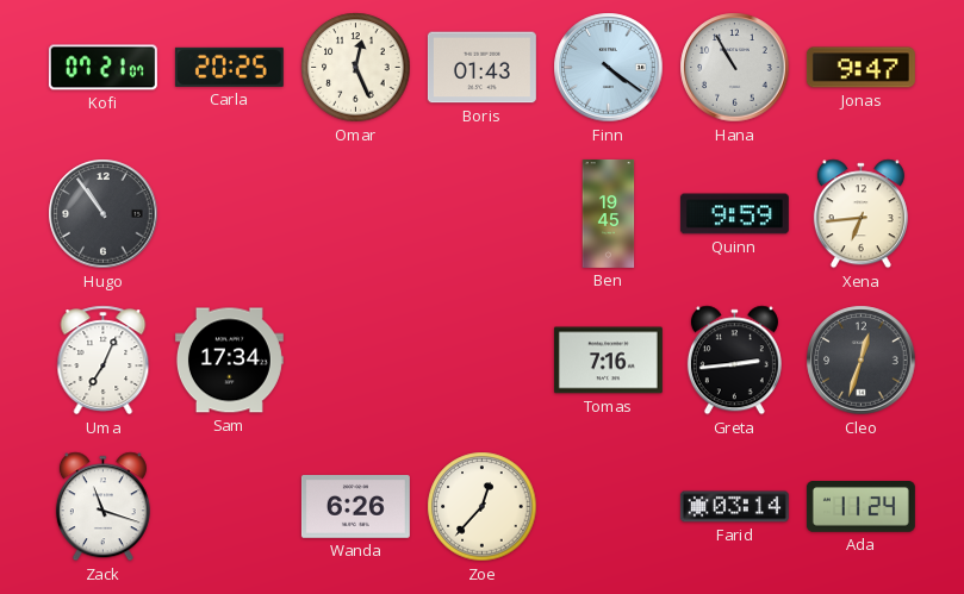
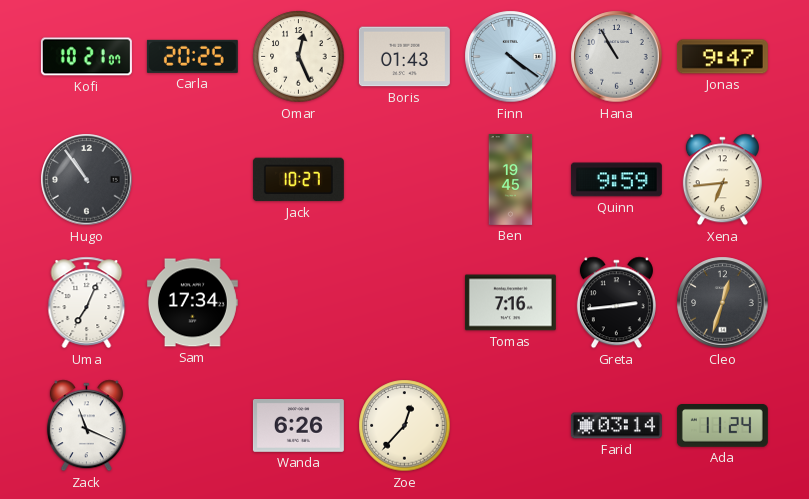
Kofi: 07:21 -> 10:21 (86, 57)
Jack: none -> 10:27 (298, 180)
Zack: 11:18 -> 11:19 (86, 426)
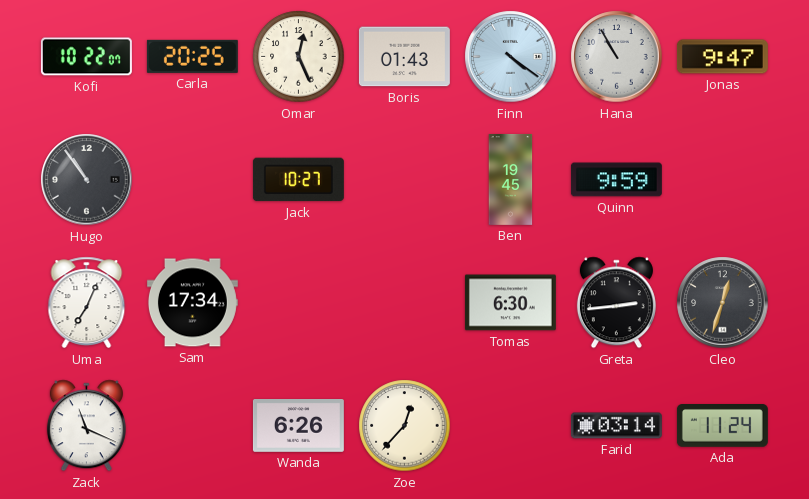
Kofi: 10:21 -> 10:22 (86, 57)
Xena: 6:44 -> none (722, 180)
Tomas: 7:16 -> 6:30 (510, 303)
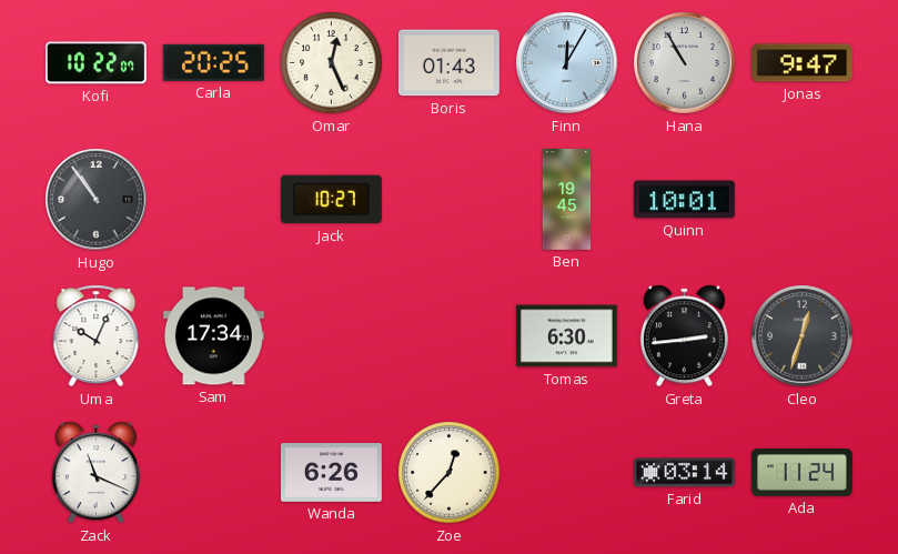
Finn: 4:21 -> 12:05 (567, 63)
Quinn: 9:59 -> 10:01 (684, 200)
Uma: 7:04 -> 10:04 (97, 336)
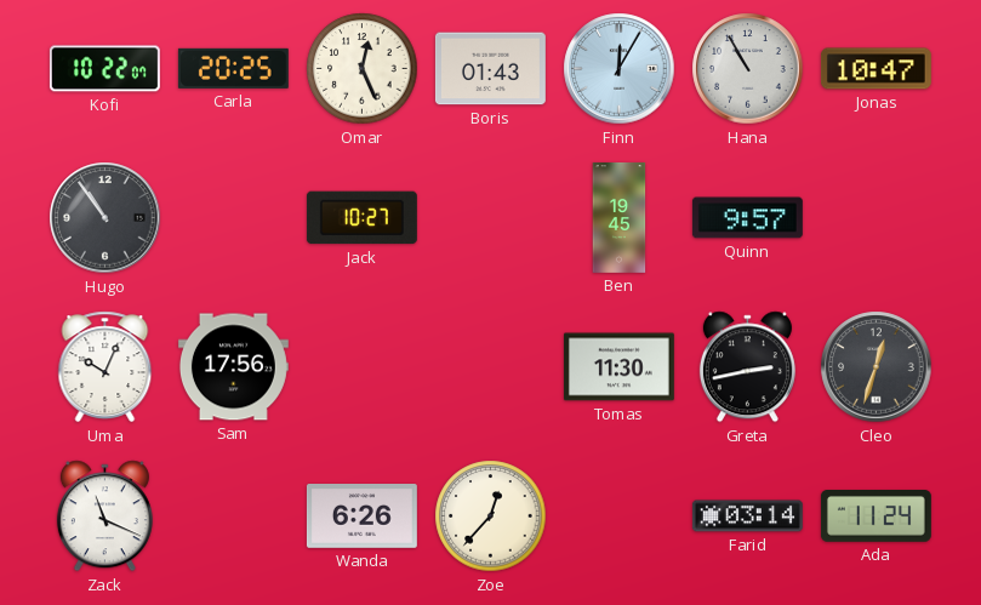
Jonas: 9:47 -> 10:47 (876, 69)
Quinn: 10:01 -> 9:57 (747, 218)
Sam: 17:34 -> 17:56 (233, 367)
Tomas: 6:30 -> 11:30 (618, 367)
Greta: 2:44 -> 2:43 (747, 367)
